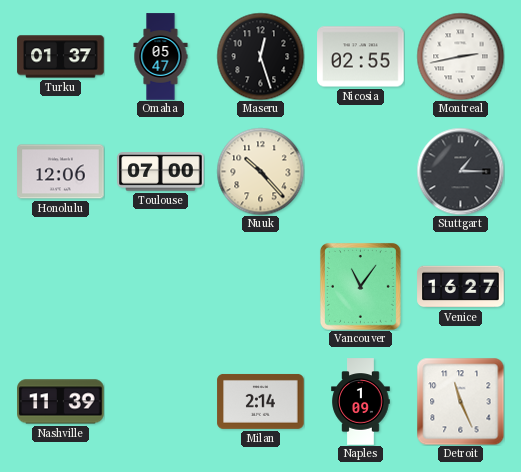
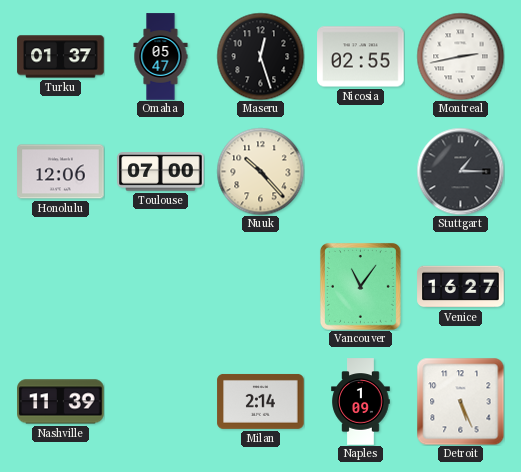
Detroit: 11:26 -> 5:26 (460, 401)
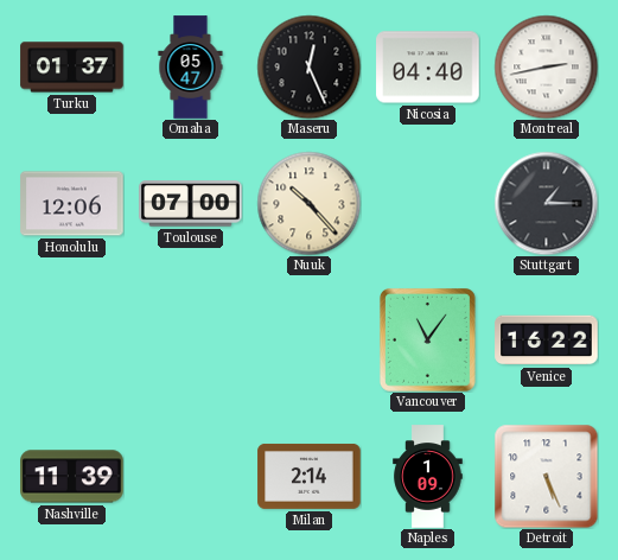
Maseru: 12:27 -> 12:26 (308, 66)
Nicosia: 02:55 -> 04:40 (428, 68)
Venice: 16:27 -> 16:22 (547, 341)
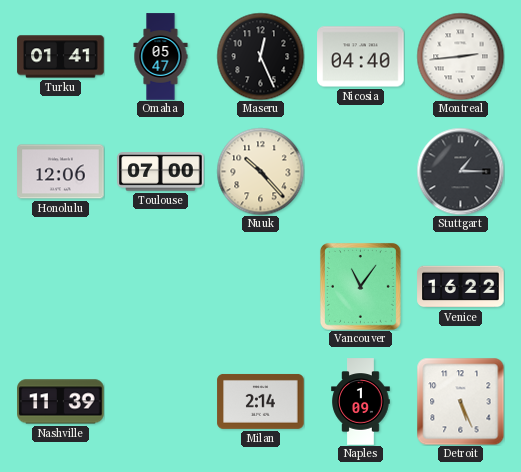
Turku: 01:37 -> 01:41 (61, 57)
Montreal: 2:43 -> 2:44 (460, 56)
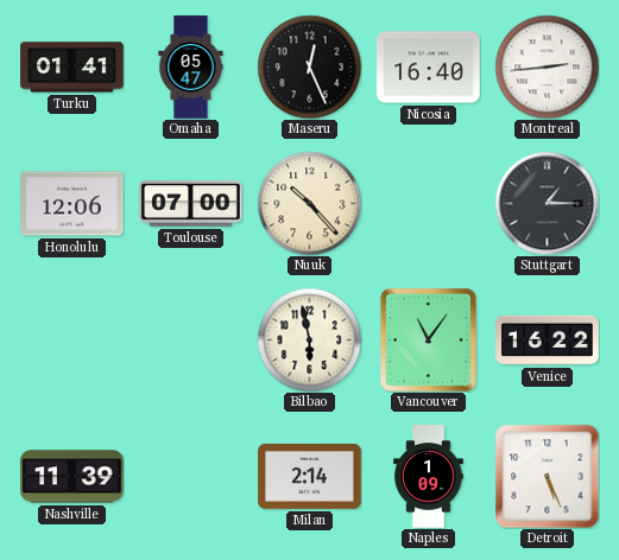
Nicosia: 04:40 -> 16:40 (429, 68)
Bilbao: none -> 5:58 (309, 339)
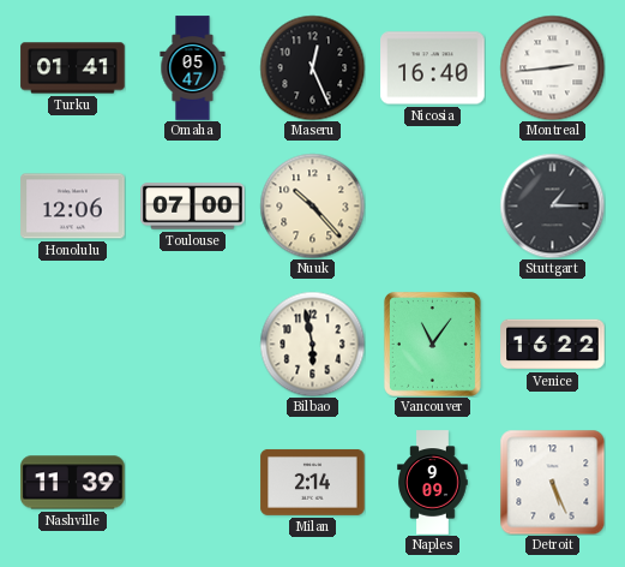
Naples: 1:09 -> 9:09 (433, 483)
